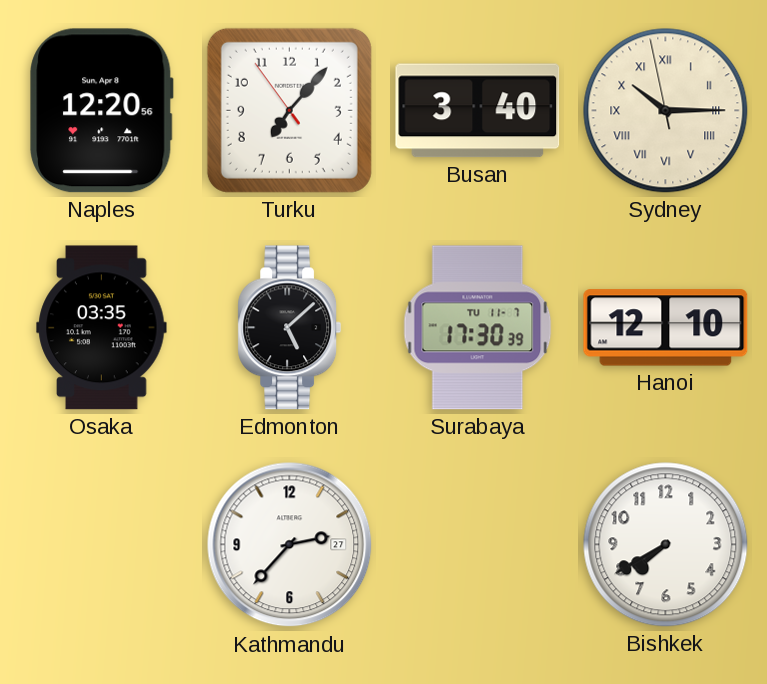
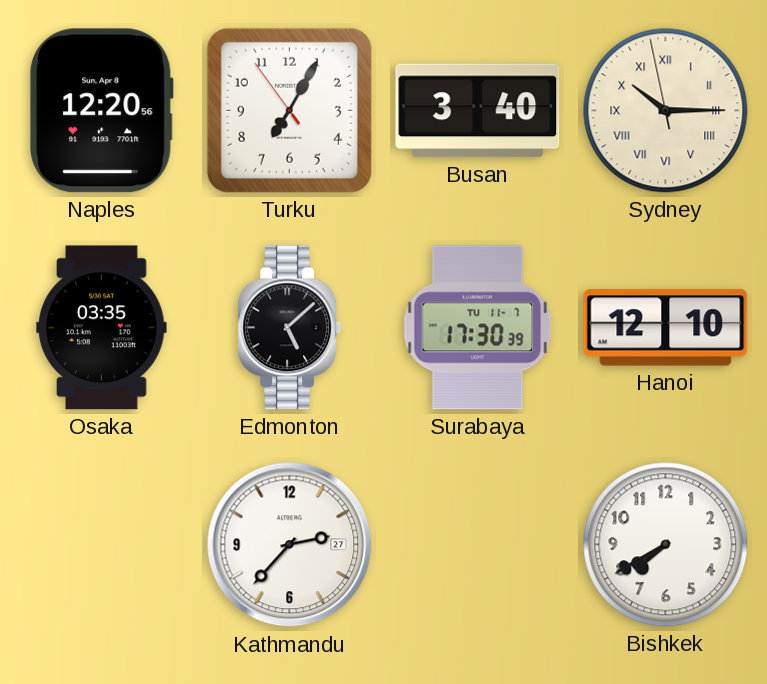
Turku: 7:06 -> 7:04 (289, 110)
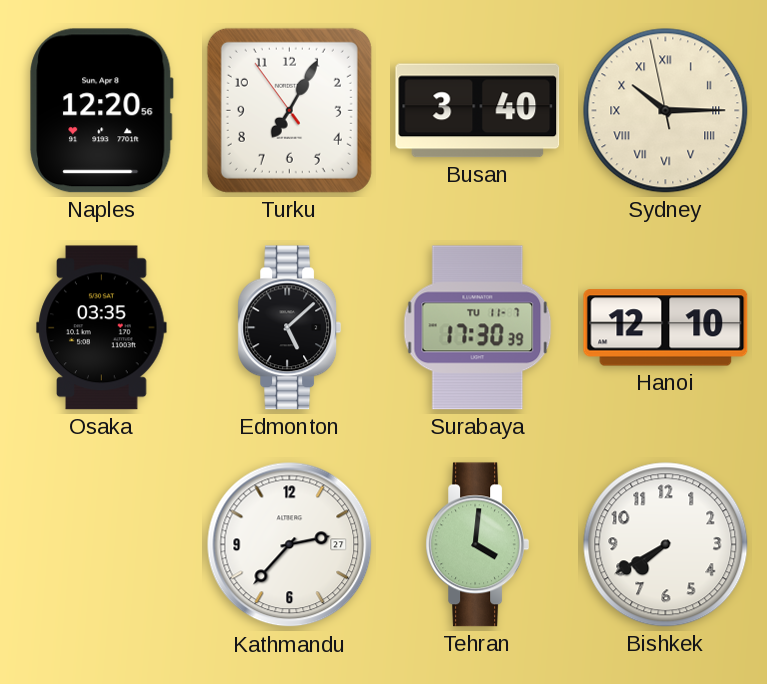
Tehran: none -> 4:01 (478, 545)
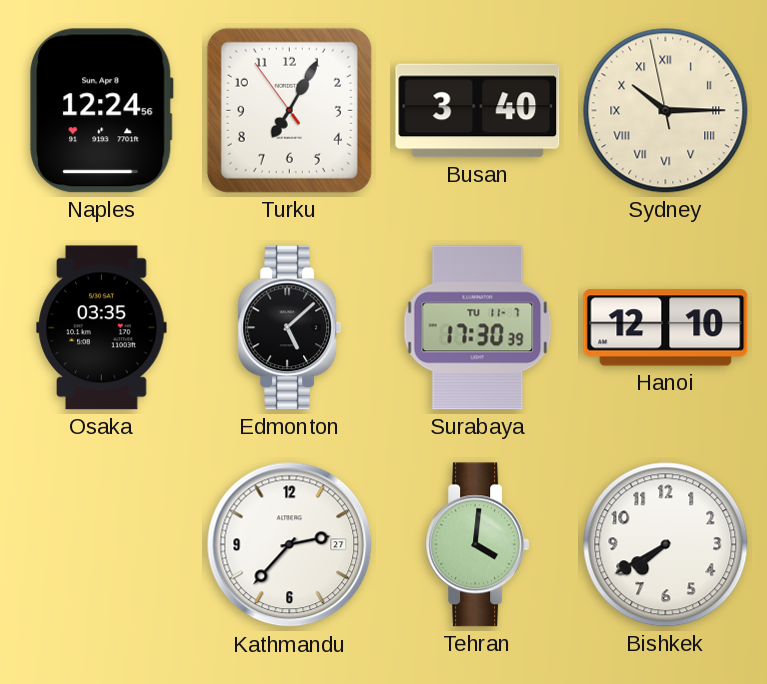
Naples: 12:20 -> 12:24 (102, 111)
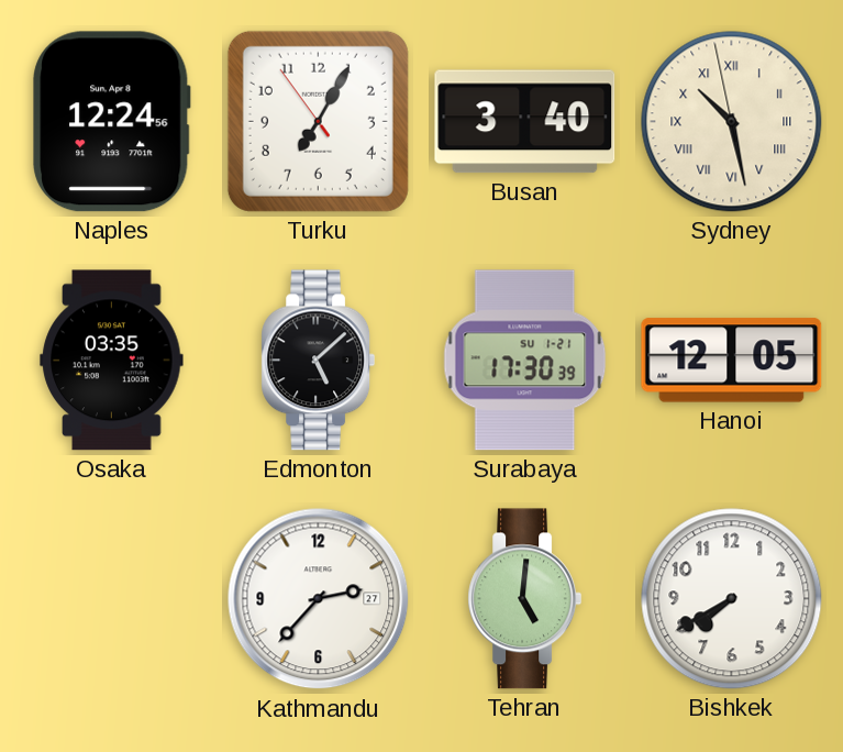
Sydney: 10:14 -> 10:27 (732, 122)
Surabaya date: TU 11-7 -> SU 1-21 (525, 361)
Hanoi: 12:10 -> 12:05 (732, 361)
Tehran: 4:01 -> 5:01 (525, 599)
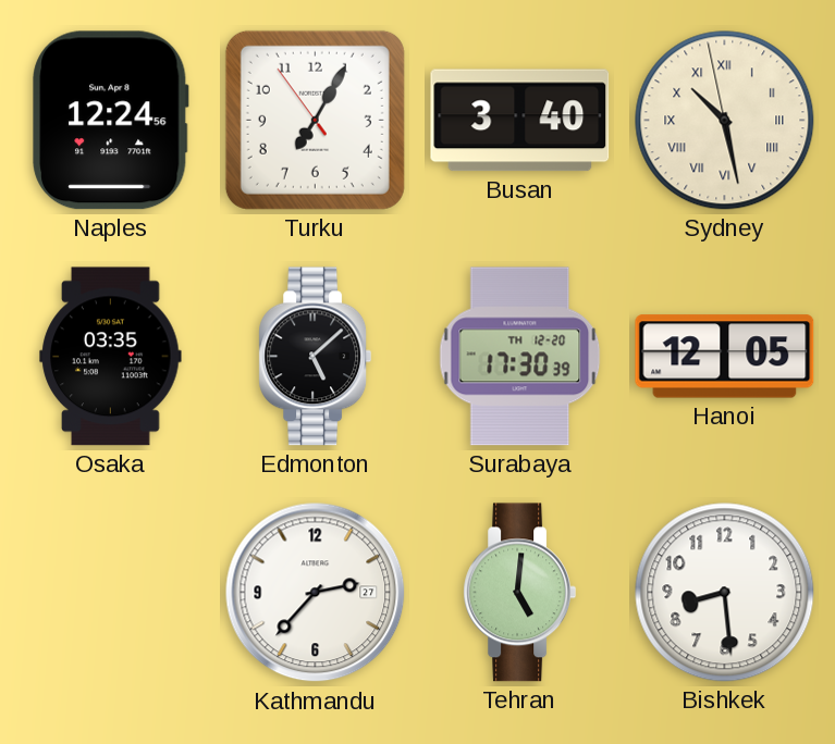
Surabaya date: SU 1-21 -> TH 12-20 (520, 357)
Bishkek: 7:40 -> 8:29 (725, 593)
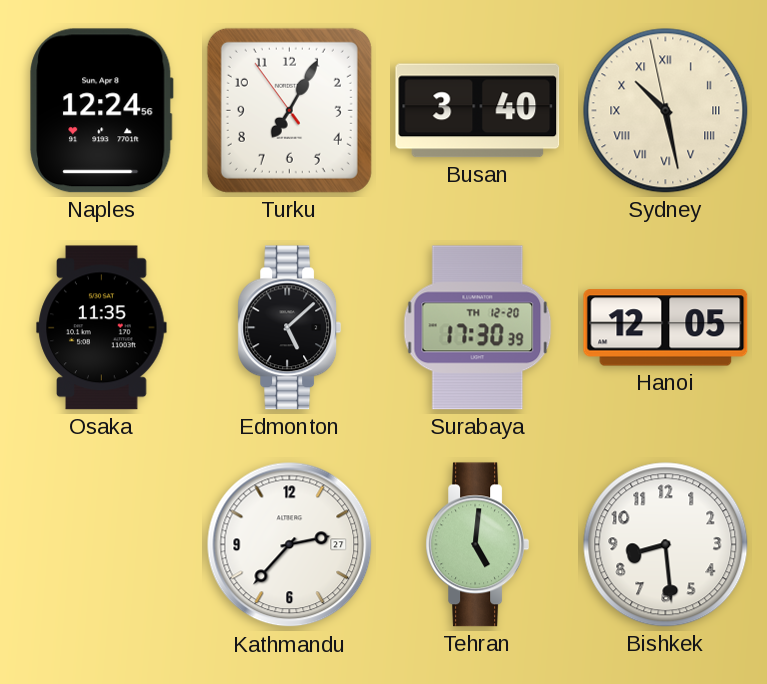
Osaka: 03:35 -> 11:35 (102, 328)
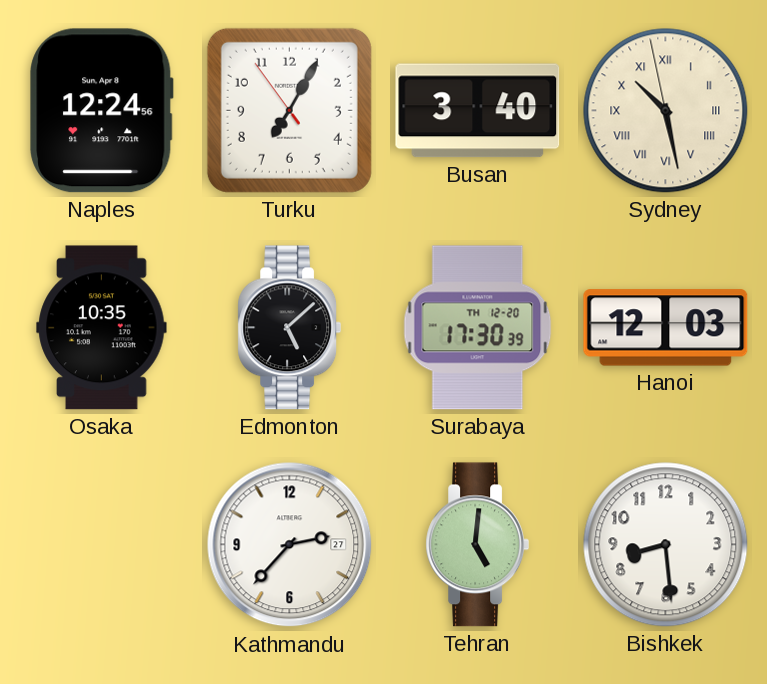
Osaka: 11:35 -> 10:35 (102, 328)
Hanoi: 12:05 -> 12:03 (666, 328)
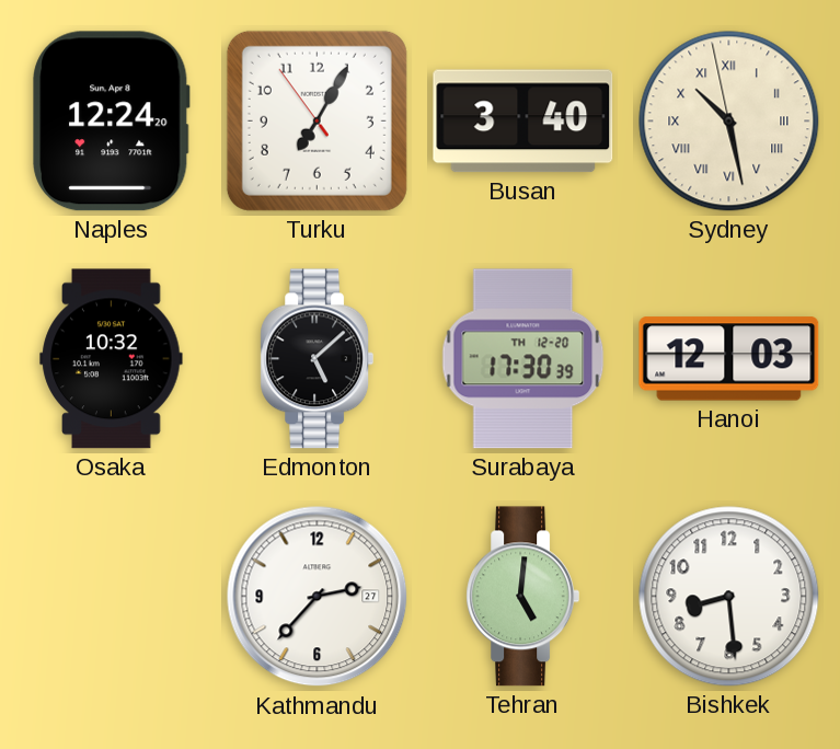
Naples: 12:24:56 -> 12:24:20 (112, 122)
Osaka: 10:35 -> 10:32 (112, 359)
